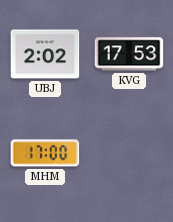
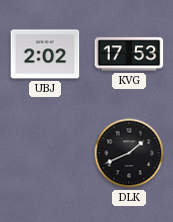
MHM: 17:00 -> none (45, 153)
DLK: none -> 1:41 (129, 153)
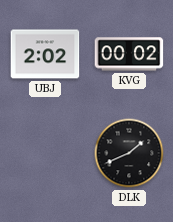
KVG: 17:53 -> 00:02 (129, 54)
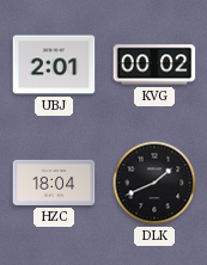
UBJ: 2:02 -> 2:01 (54, 64)
HZC: none -> 18:04 (54, 183)
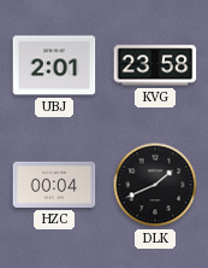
KVG: 00:02 -> 23:58 (155, 65)
HZC: 18:04 -> 00:04 (54, 185)
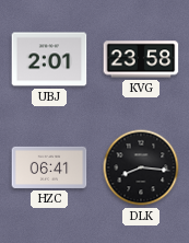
HZC: 00:04 -> 06:41 (49, 167)
DLK: 1:41 -> 8:16 (141, 167)
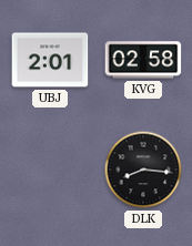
KVG: 23:58 -> 02:58 (143, 60)
HZC: 06:41 -> none (49, 167)
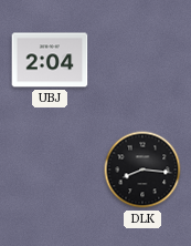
UBJ: 2:01 -> 2:04 (50, 60)
KVG: 02:58 -> none (143, 60)
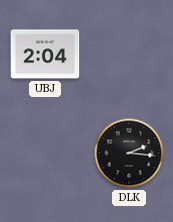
DLK: 8:16 -> 2:16 (129, 153)
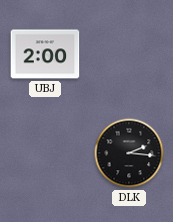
UBJ: 2:04 -> 2:00 (45, 54)
